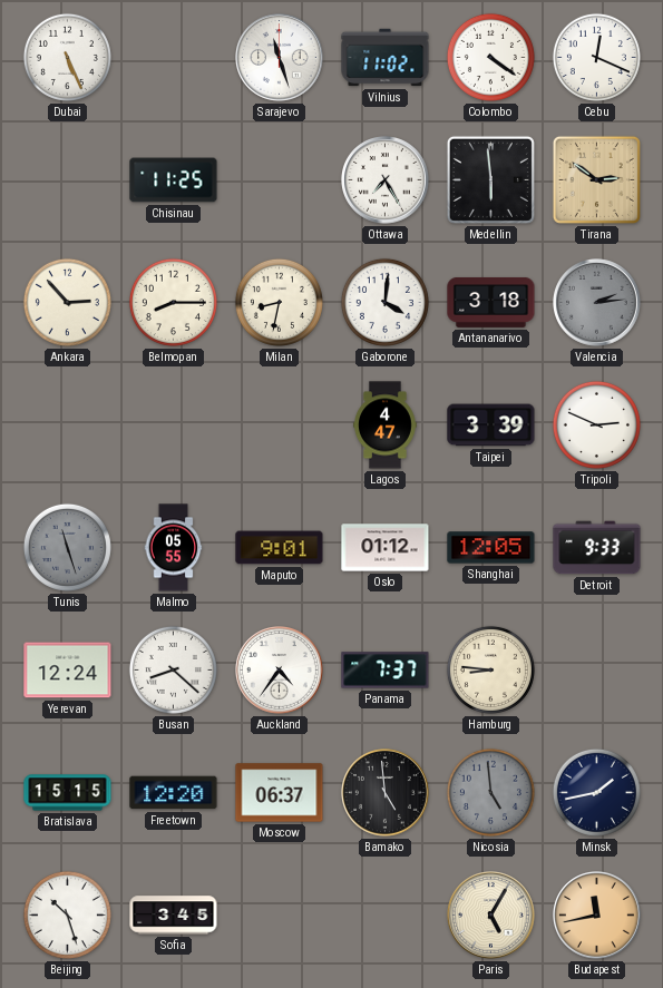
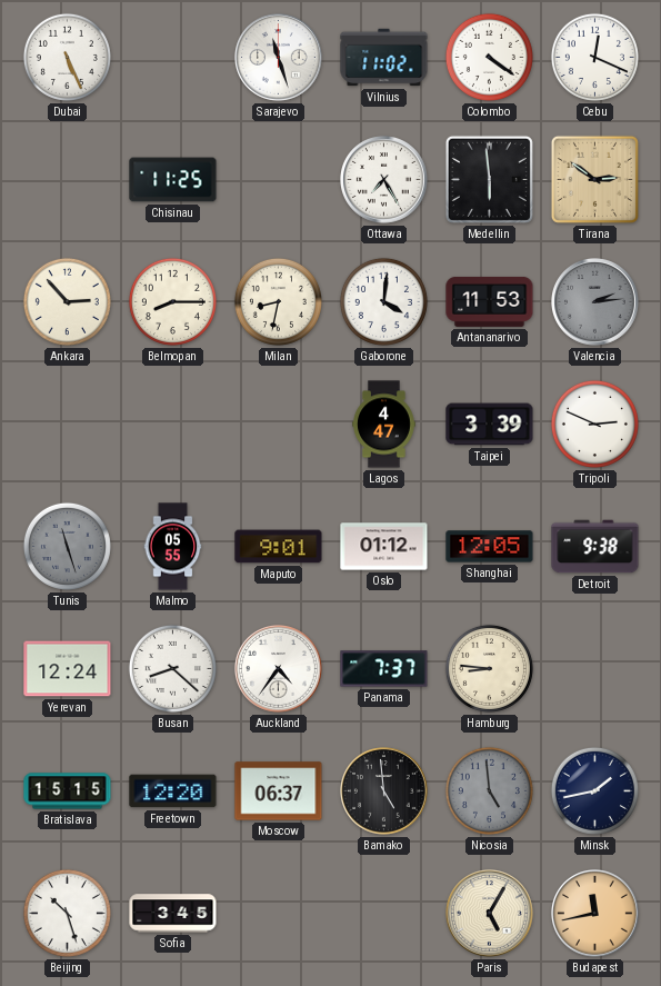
Antananarivo: 3:18 -> 11:53 (490, 301)
Detroit: 9:33 -> 9:38 (595, 547)
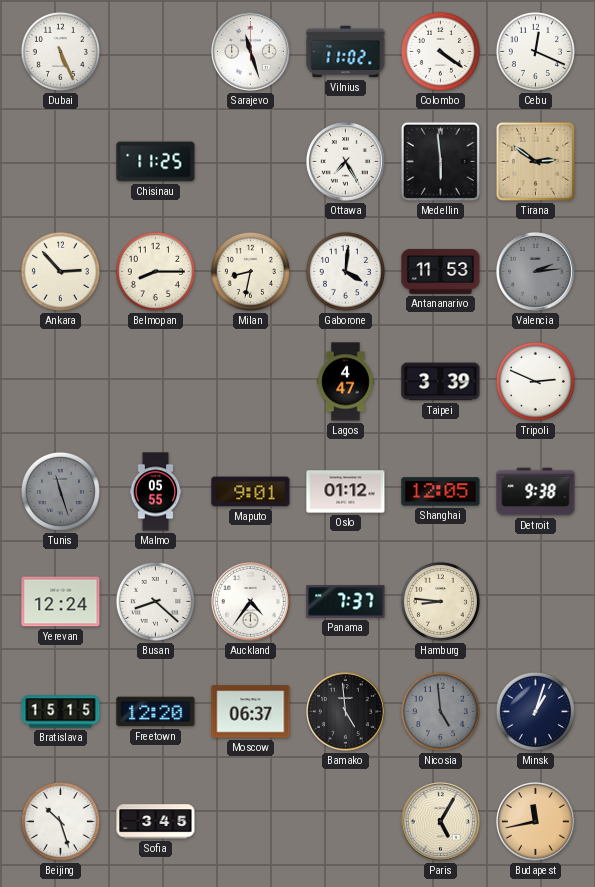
Minsk: 1:43 -> 1:03 (535, 711)
